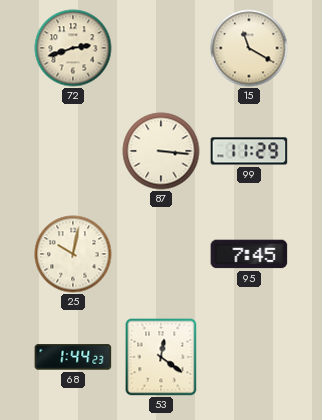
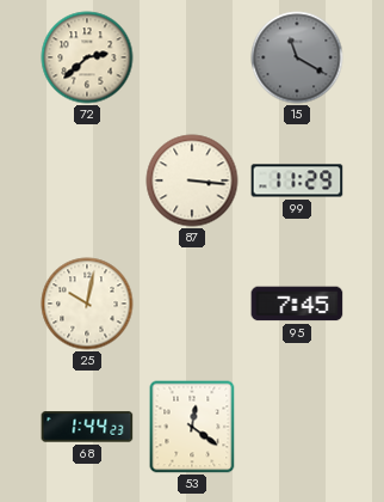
72: 2:42 -> 2:38 (87, 57)
15 dial: cream -> grey (297, 57)
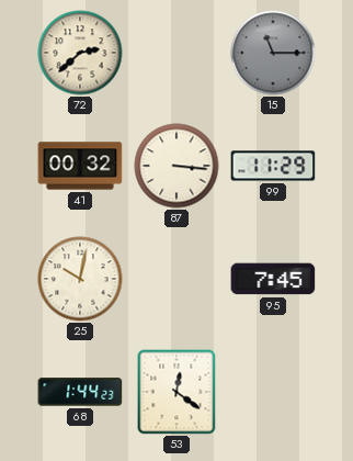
15: 11:20 -> 11:15 (273, 53)
41: none -> 00:32 (80, 166)
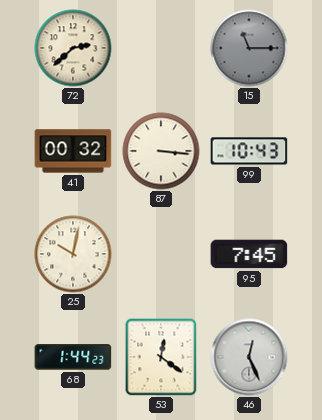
99: 11:29 -> 10:43 (249, 151)
46: none -> 12:26 (249, 357)
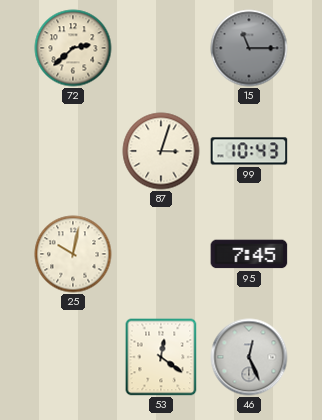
41: 00:32 -> none (73, 151)
87: 3:16 -> 3:03 (161, 151)
68: 1:44 -> none (73, 357)
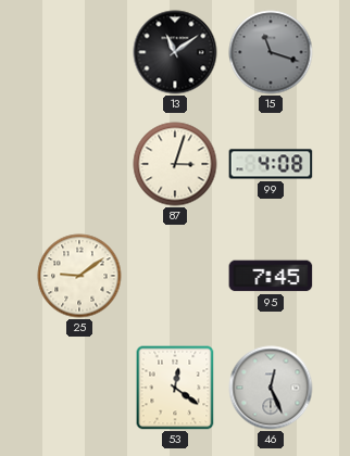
72: 2:38 -> none (73, 48)
13: none -> 11:09 (175, 52)
15: 11:15 -> 11:18 (271, 52)
99: 10:43 -> 4:08 (271, 164)
25: 10:02 -> 9:09 (79, 276)
